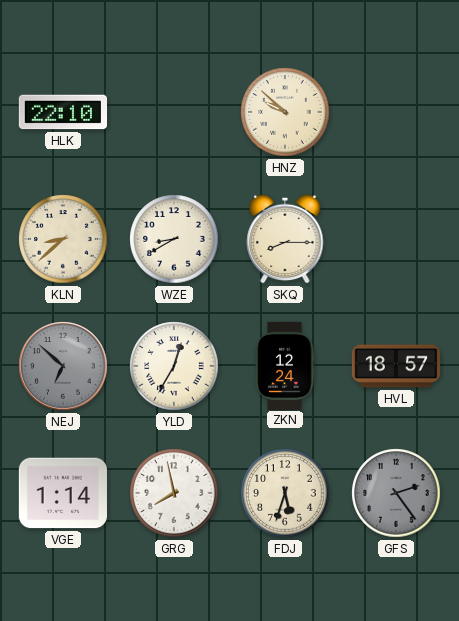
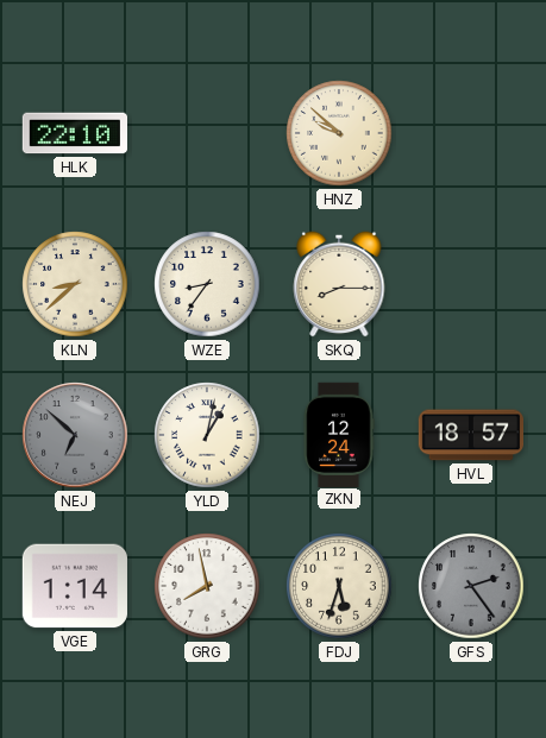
WZE: 8:40 -> 8:36 (207, 284)
YLD: 12:35 -> 1:02 (207, 435)
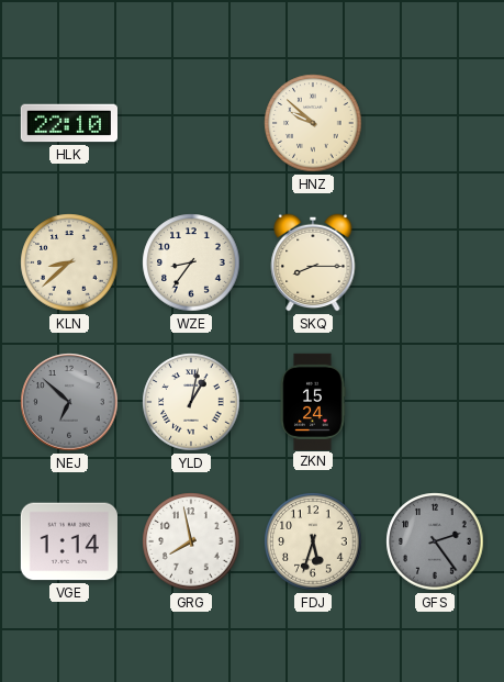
ZKN: 12:24 -> 15:24 (313, 401)
HVL: 18:57 -> none (470, 435)
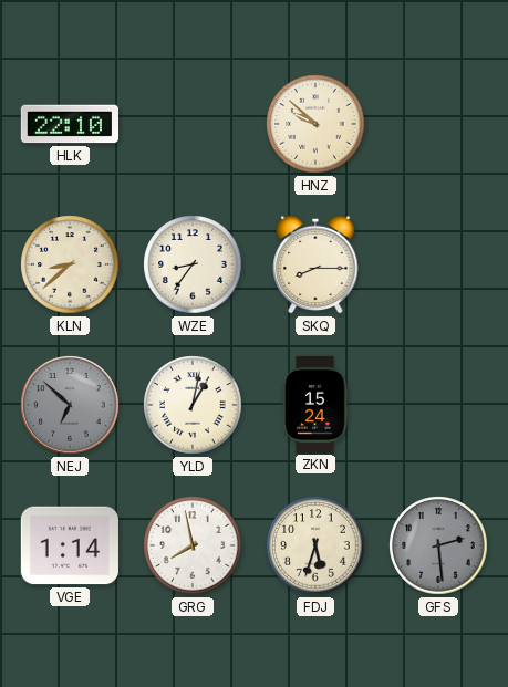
GFS: 2:24 -> 2:29 (438, 545)
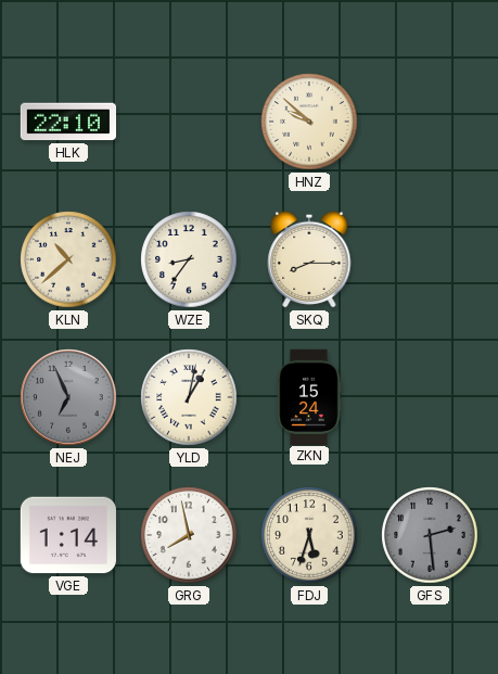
KLN: 8:38 -> 10:38 (68, 259)
NEJ: 6:52 -> 6:56 (68, 397)
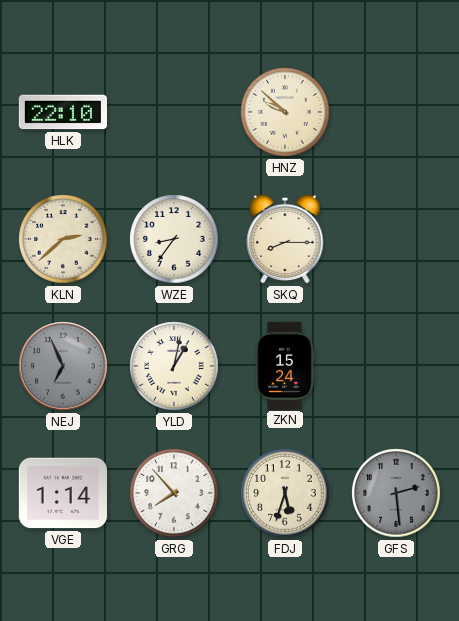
KLN: 10:38 -> 2:38 (63, 239)
GRG: 7:58 -> 7:53 (174, 493)
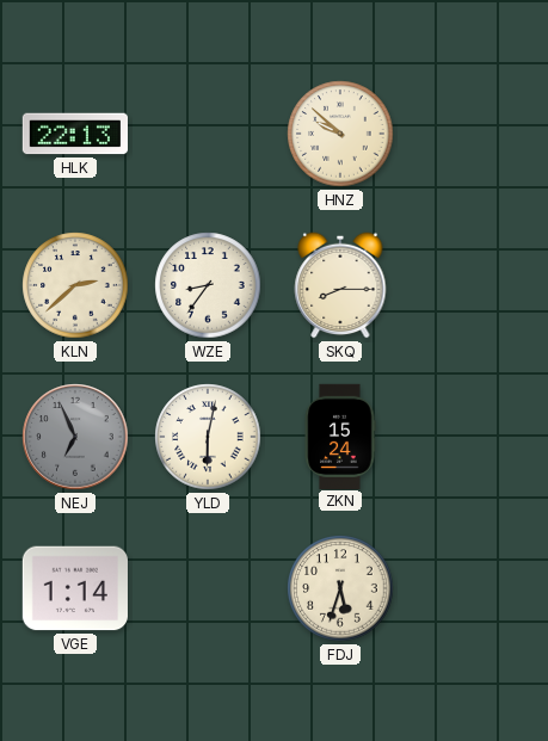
HLK: 22:10 -> 22:13 (74, 134)
YLD: 1:02 -> 6:02 (208, 437)
GRG: 7:53 -> none (174, 493)
GFS: 2:29 -> none (396, 493)
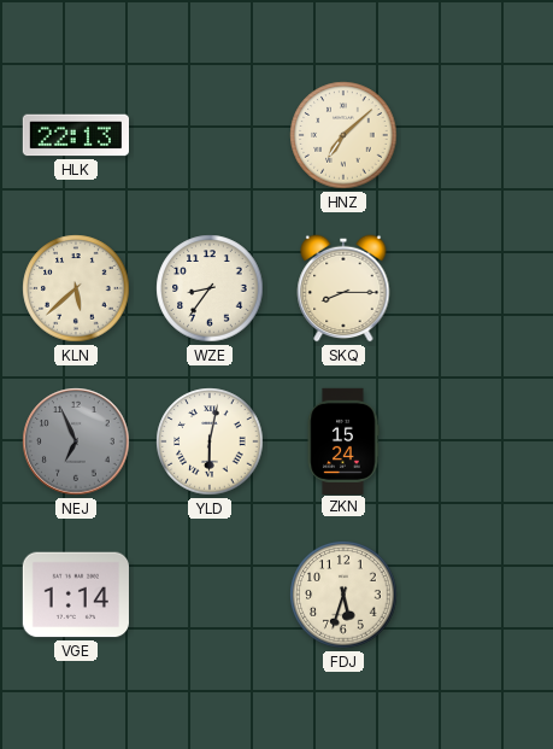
HNZ: 9:52 -> 7:08 (343, 135)
KLN: 2:38 -> 5:38 (76, 288)
